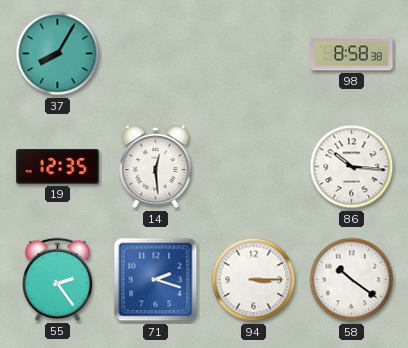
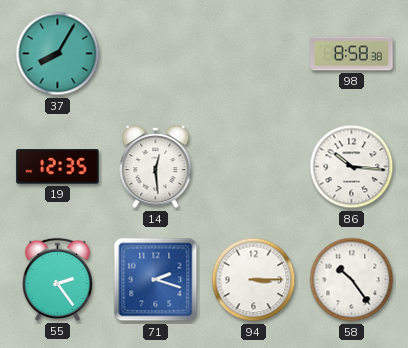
58: 10:21 -> 10:24 (352, 280)
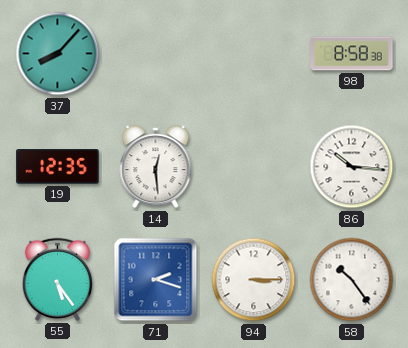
37: 8:05 -> 8:07 (58, 54)
55: 2:24 -> 5:24 (57, 279)
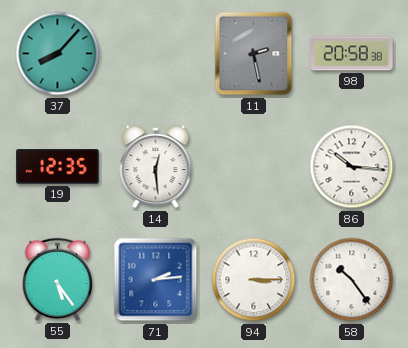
11: none -> 2:28 (254, 54)
98: 8:58 -> 20:58 (352, 54)
71: 2:18 -> 2:14 (156, 280)
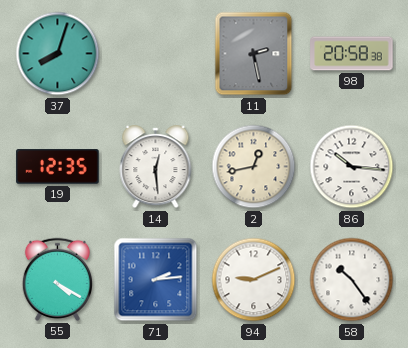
37: 8:07 -> 8:03 (58, 54)
2: none -> 12:43 (254, 167)
55: 5:24 -> 4:20 (57, 279)
94: 3:15 -> 9:11 (254, 280)
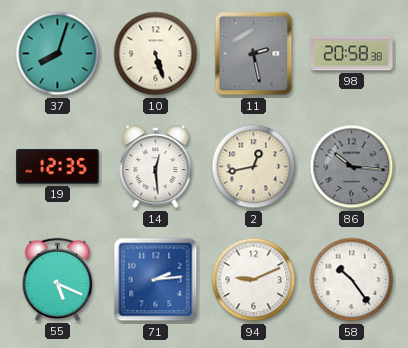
10: none -> 5:27 (156, 54)
86 dial: white -> grey (352, 167)
55: 4:20 -> 5:19 (57, 279)
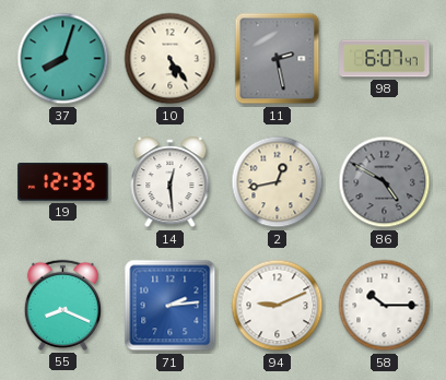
10: 5:27 -> 5:24 (171, 59)
98: 20:58 -> 6:07 (385, 59)
86: 10:16 -> 4:50 (385, 182)
55: 5:19 -> 8:19 (62, 305)
58: 10:24 -> 10:15 (385, 306)
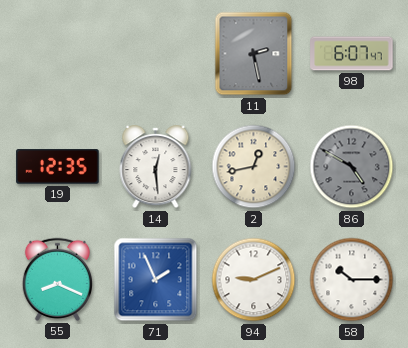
37: 8:03 -> none (63, 59)
10: 5:24 -> none (171, 59)
71: 2:14 -> 1:56 (156, 280)
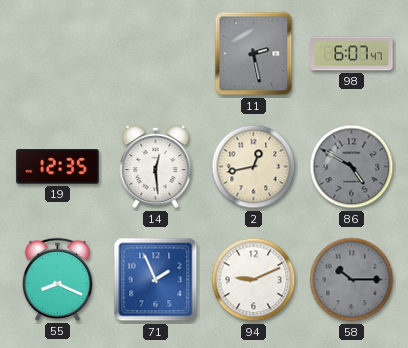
58 dial: white -> grey (352, 280)
